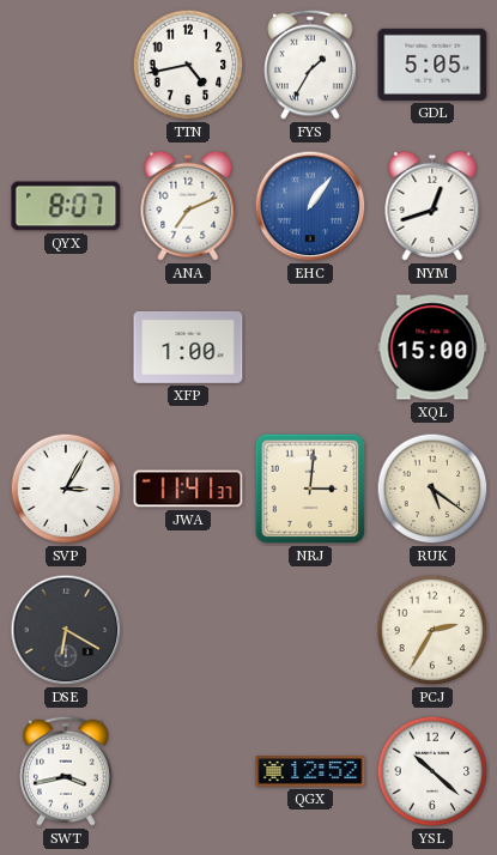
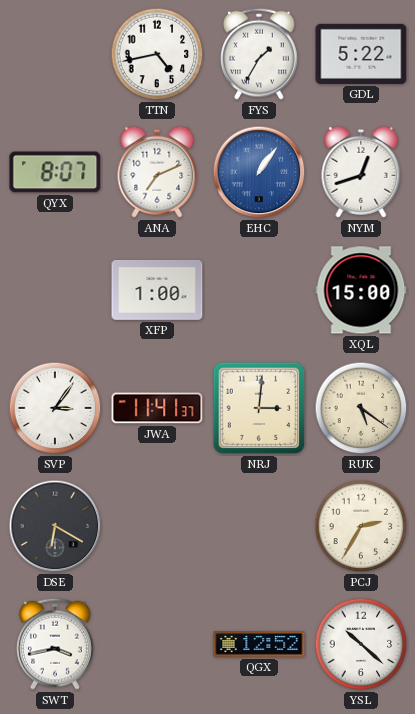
GDL: 5:05 -> 5:22 (361, 54)
SVP: 3:05 -> 3:06 (55, 408)
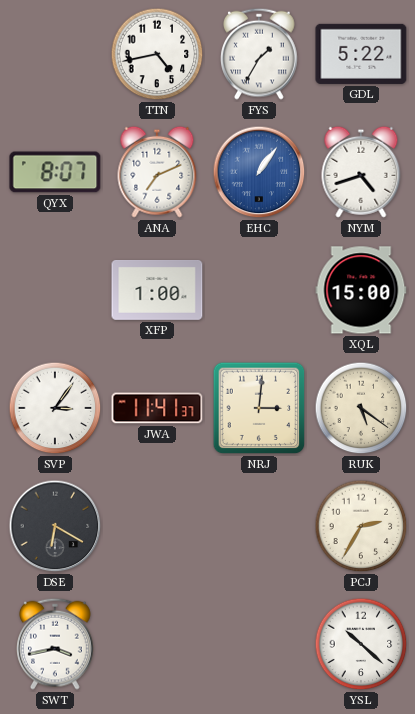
NYM: 12:42 -> 4:42 (361, 172)
QGX: 12:52 -> none (259, 644)
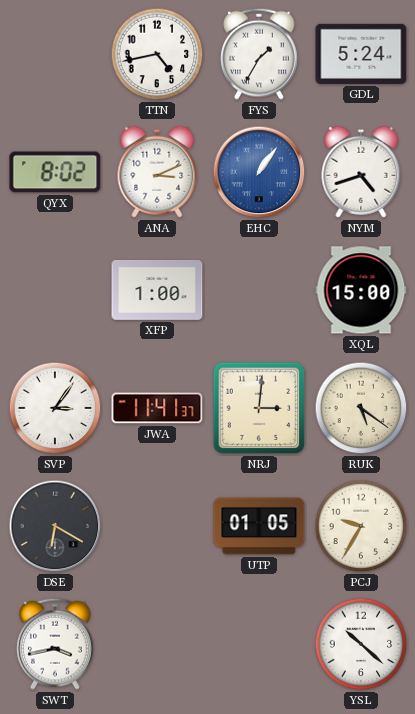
GDL: 5:22 -> 5:24 (361, 54)
QYX: 8:07 -> 8:02 (55, 172)
ANA: 7:11 -> 3:11 (157, 172)
UTP: none -> 01:05 (259, 526)
PCJ: 2:35 -> 9:35 (361, 526)
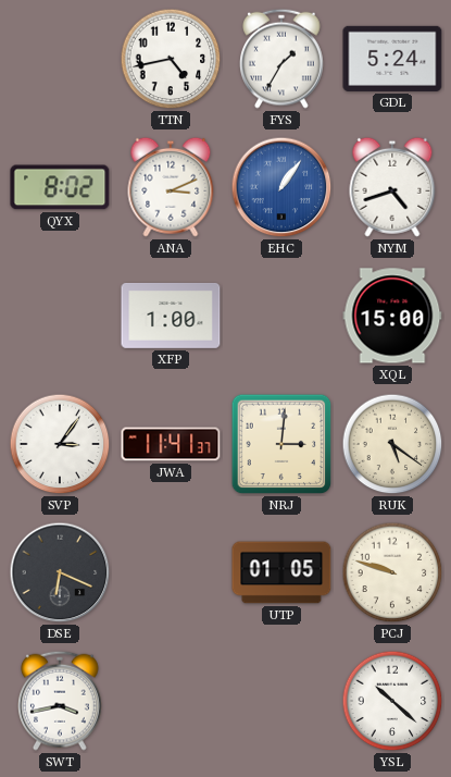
DSE: 6:20 -> 6:19 (60, 572)
PCJ: 9:35 -> 9:48 (392, 572)
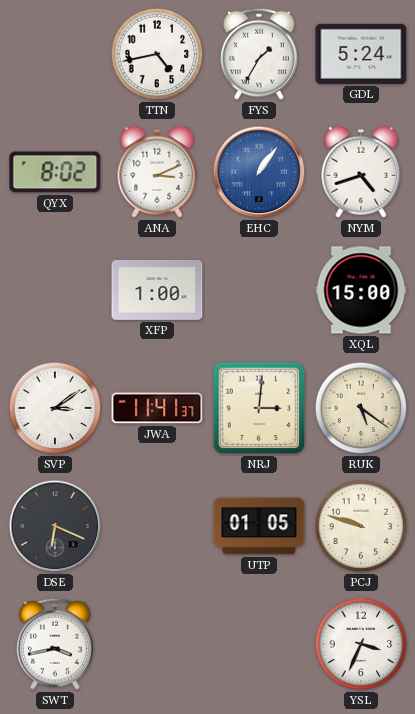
SVP: 3:06 -> 3:09 (55, 408)
YSL: 10:22 -> 3:34 (361, 644)
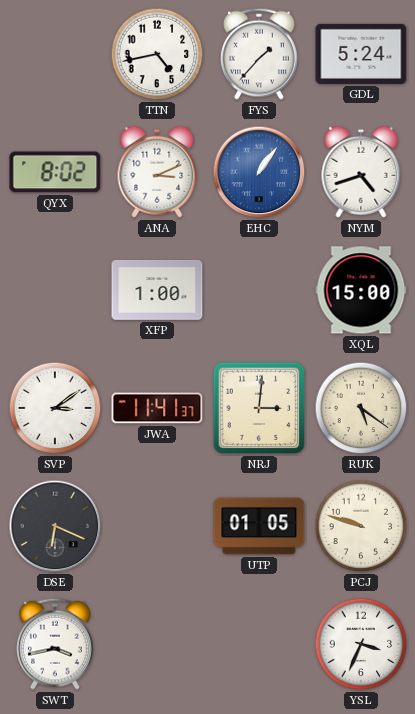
FYS: 1:35 -> 1:37 (260, 54)
